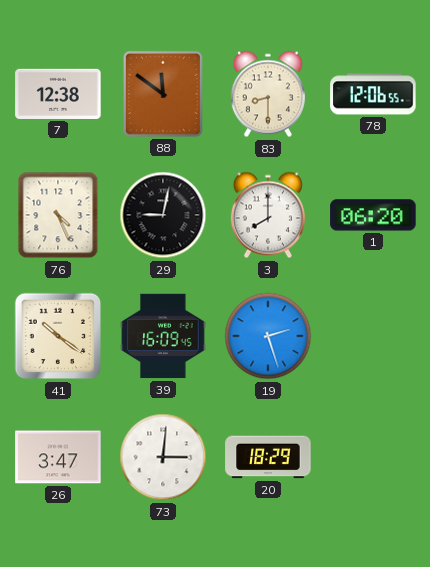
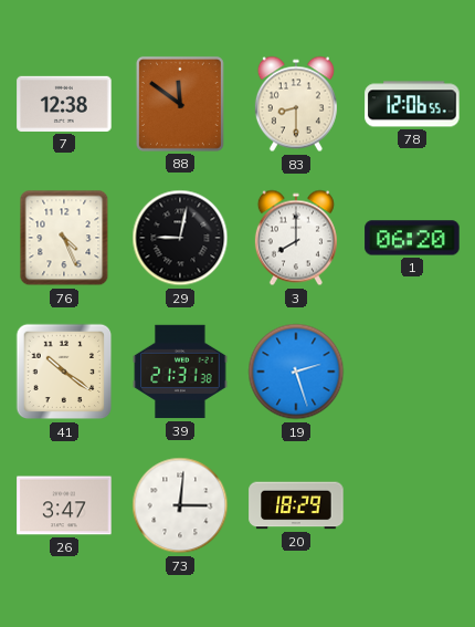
39: 16:09 -> 21:31 (180, 372)
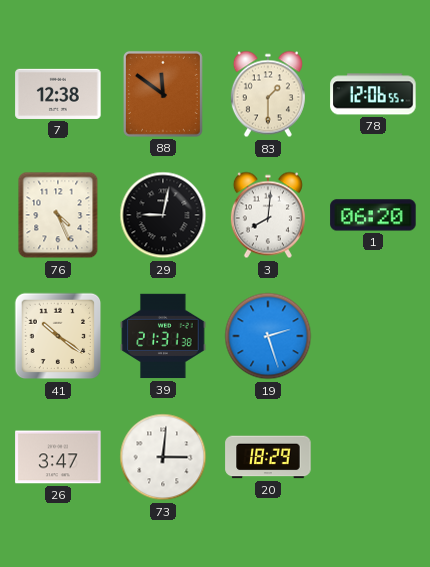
83: 8:30 -> 1:30 (268, 94)
3: 8:00 -> 8:01 (268, 215)
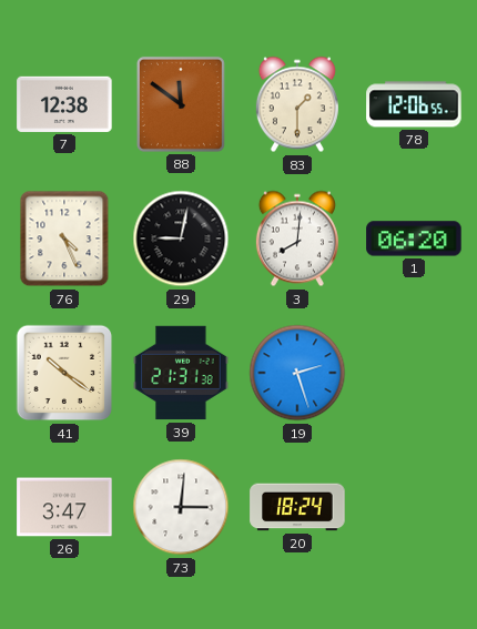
20: 18:29 -> 18:24 (297, 507)
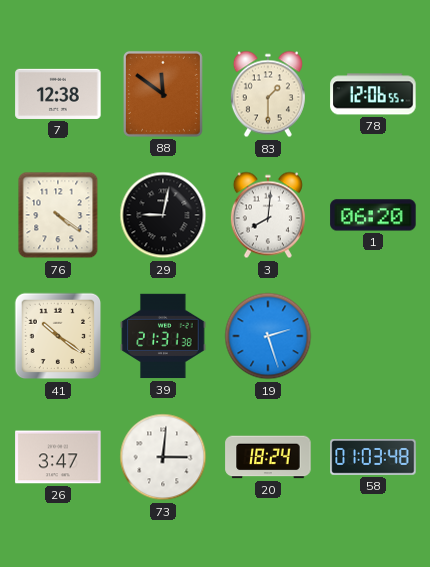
76: 4:26 -> 4:21 (58, 215)
58: none -> 01:03 (373, 457)
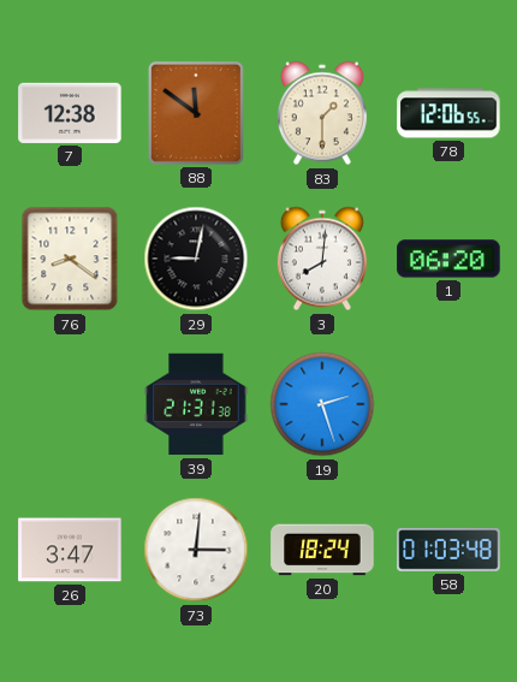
76: 4:21 -> 8:21 (70, 259)
41: 10:21 -> none (58, 336)
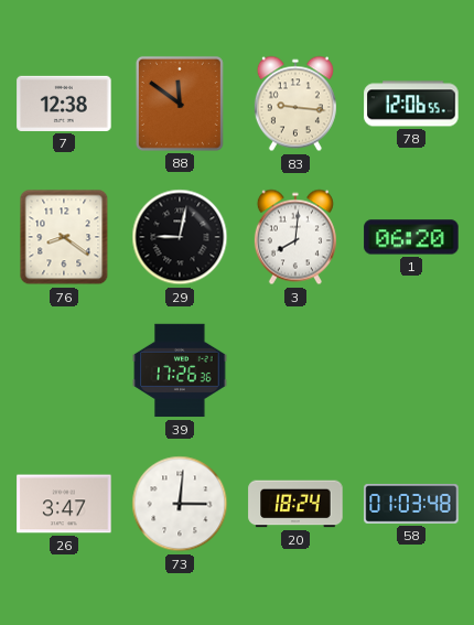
83: 1:30 -> 9:16 (295, 104)
39: 21:31 -> 17:26 (180, 370)
19: 2:27 -> none (322, 404)
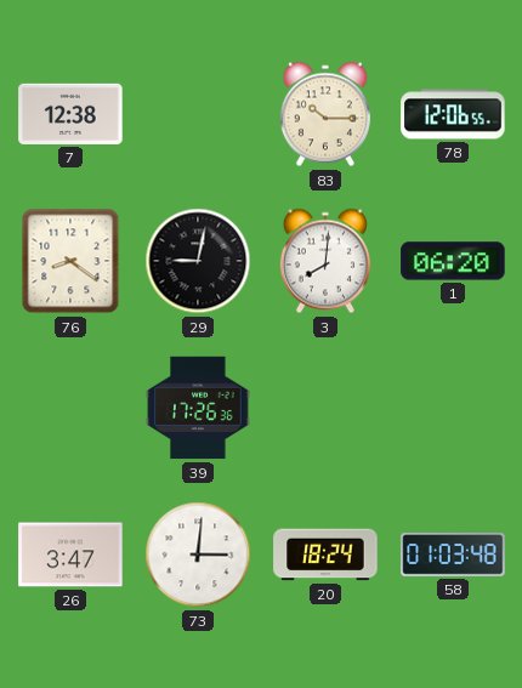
88: 11:51 -> none (180, 104)
83: 9:16 -> 10:15 (325, 114)
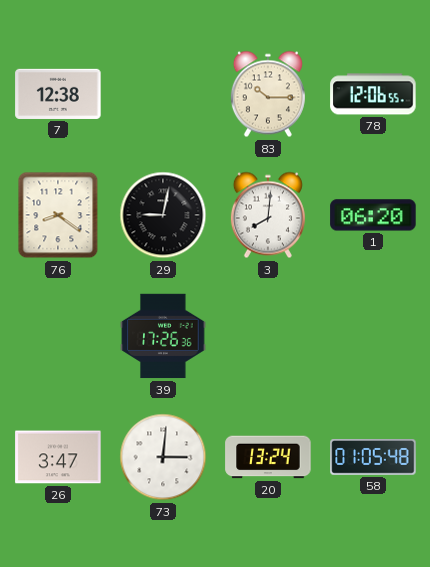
20: 18:24 -> 13:24 (268, 457)
58: 01:03 -> 01:05 (373, 457)
